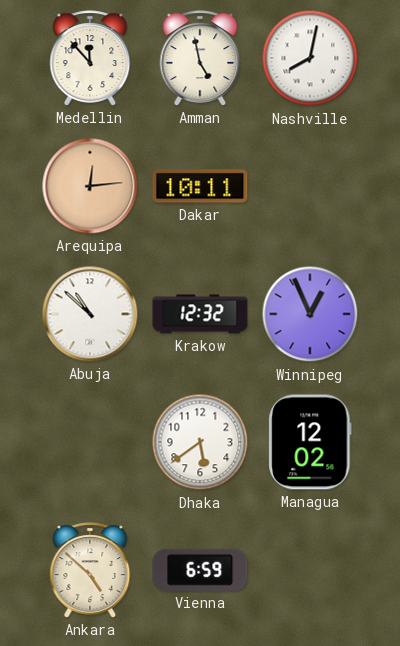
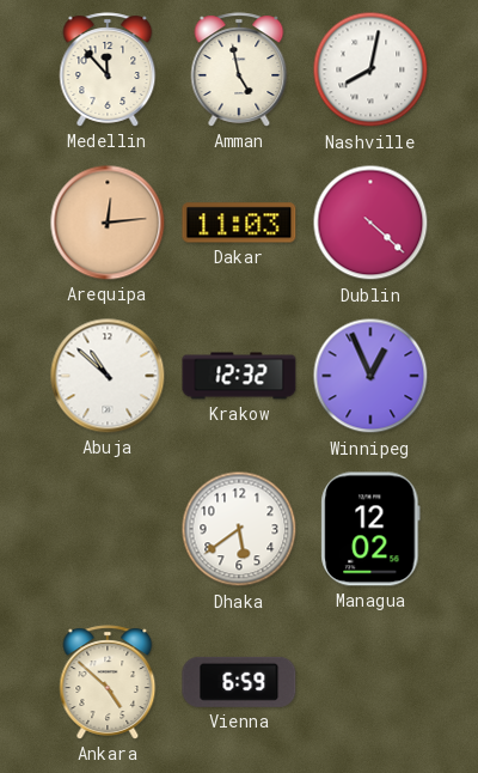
Dakar: 10:11 -> 11:03 (239, 223)
Dublin: none -> 4:22 (370, 223)
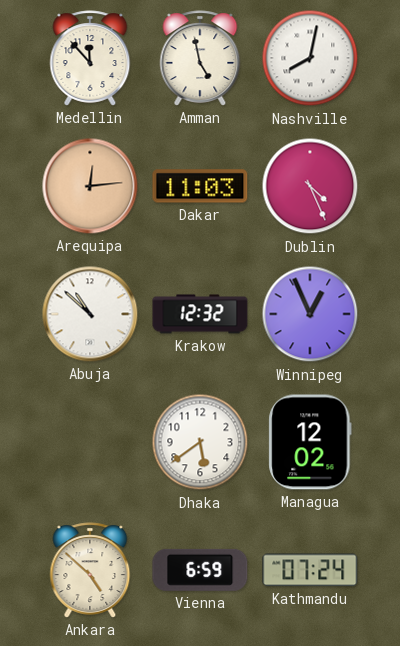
Dublin: 4:22 -> 4:26 (310, 186)
Kathmandu: none -> 07:24 (310, 570)
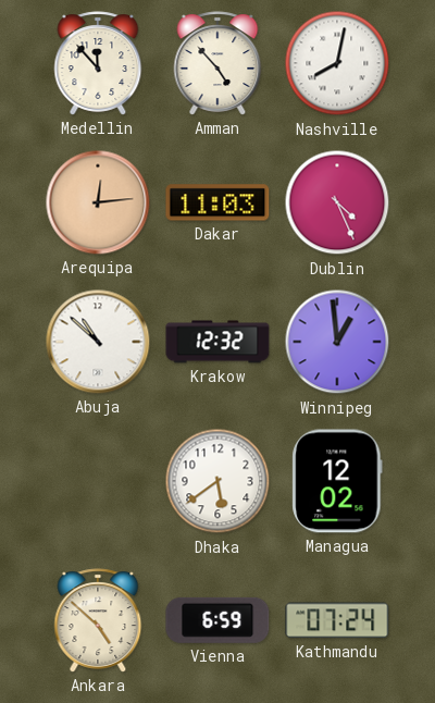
Amman: 4:58 -> 4:53 (217, 63)
Winnipeg: 12:56 -> 12:59 (337, 342)
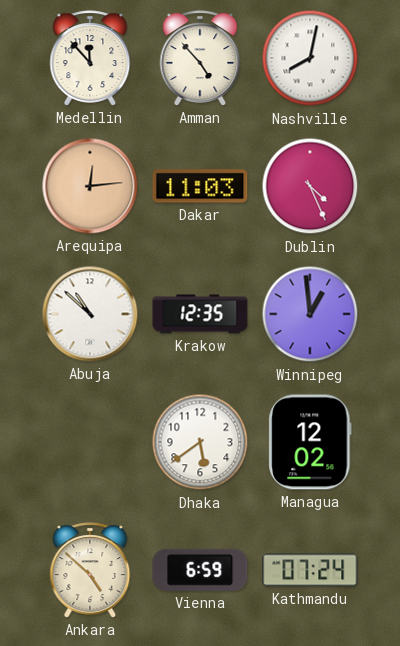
Krakow: 12:32 -> 12:35 (200, 314)
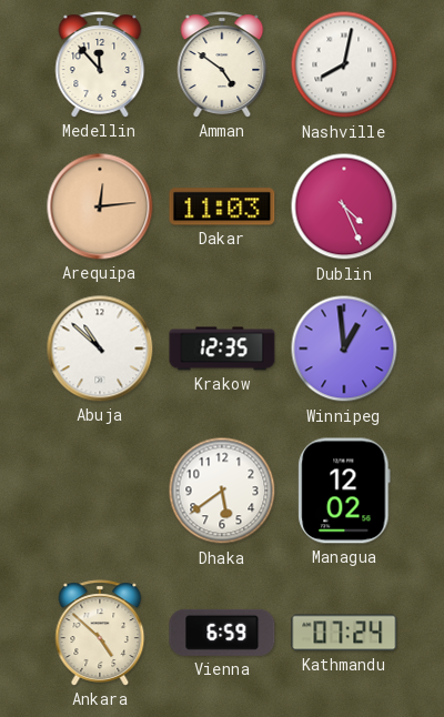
Amman: 4:53 -> 4:51 (222, 64)
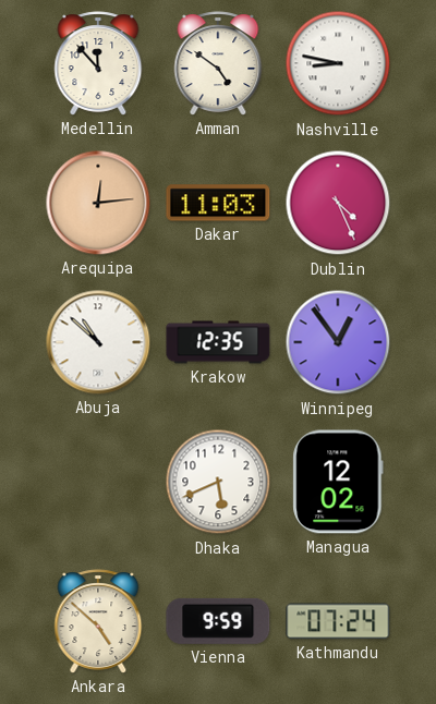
Nashville: 8:02 -> 8:47 (338, 63)
Winnipeg: 12:59 -> 12:54 (338, 342)
Dhaka: 5:39 -> 5:41 (218, 482)
Vienna: 6:59 -> 9:59 (218, 621)
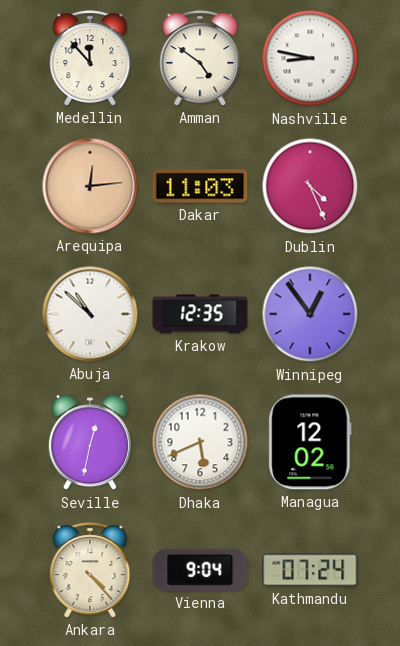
Seville: none -> 12:32 (90, 443)
Ankara: 4:52 -> 4:23 (90, 570)
Vienna: 9:59 -> 9:04 (200, 570)
